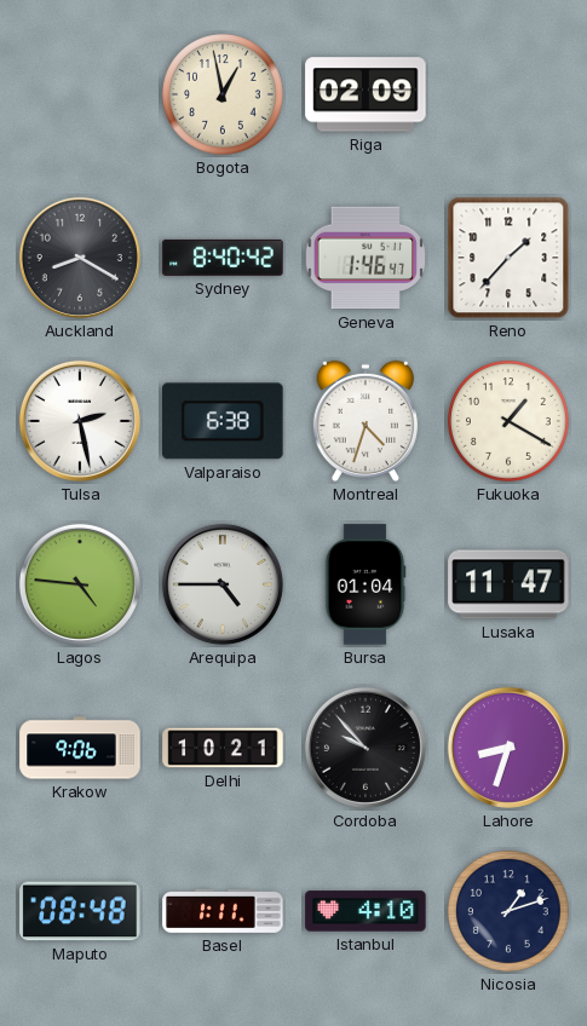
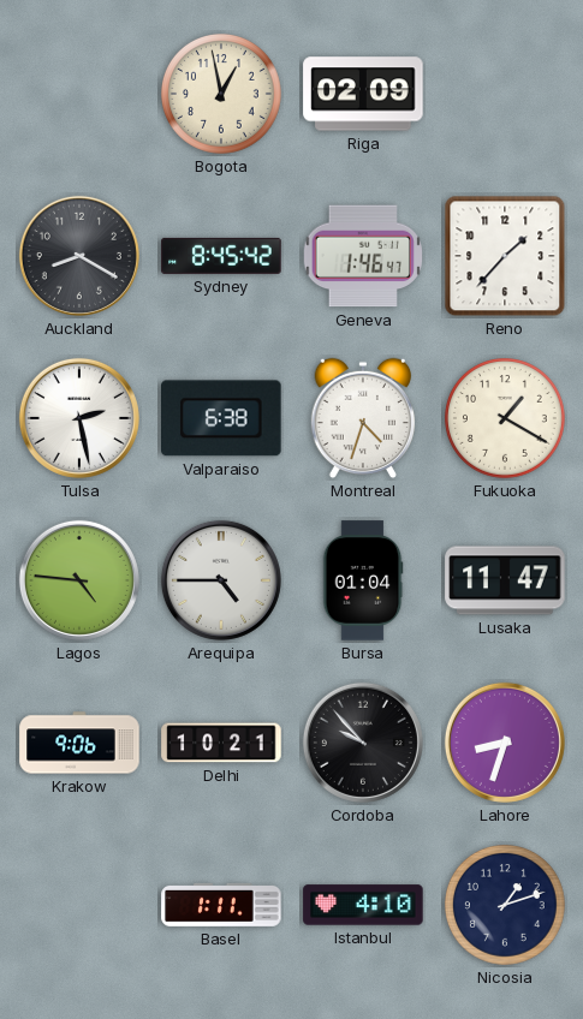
Sydney: 8:40 -> 8:45 (221, 256)
Maputo: 08:48 -> none (80, 911)
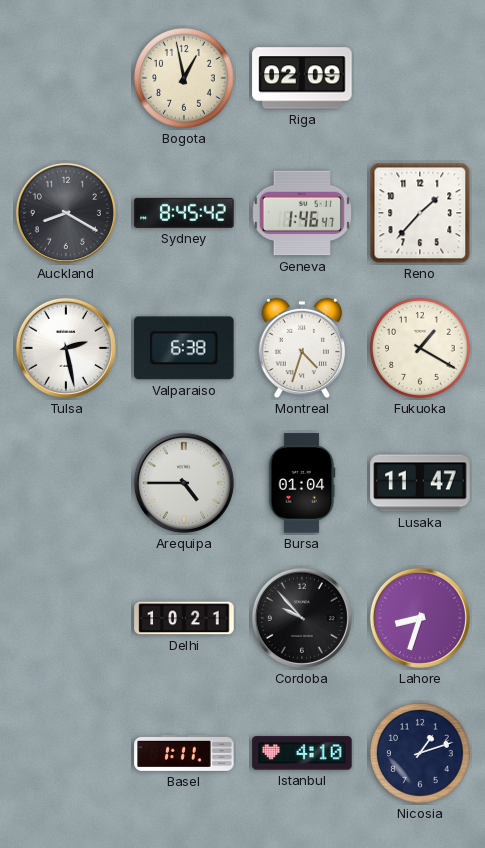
Lagos: 4:46 -> none (79, 580)
Krakow: 9:06 -> none (79, 743)
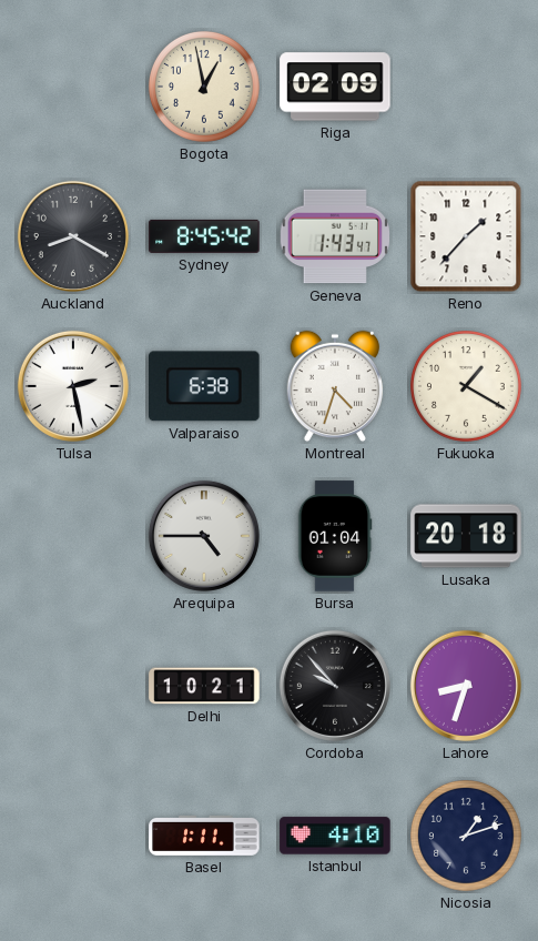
Geneva: 1:46 -> 1:43 (334, 236)
Lusaka: 11:47 -> 20:18 (466, 536)
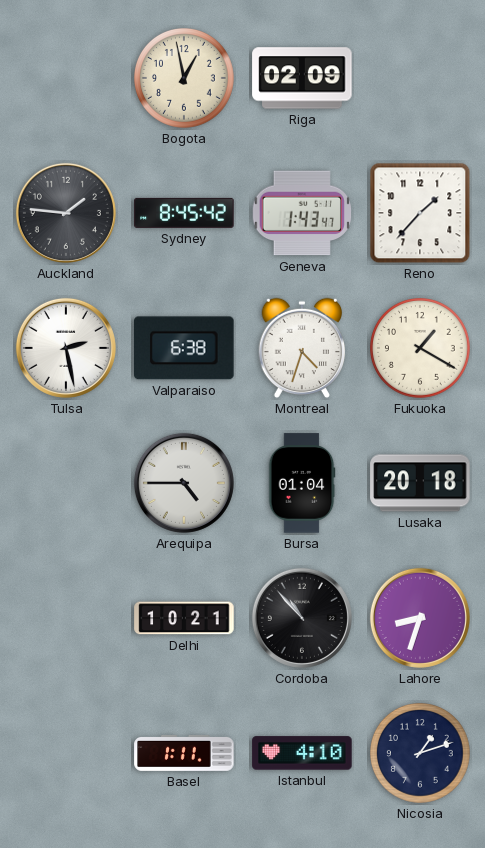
Auckland: 8:20 -> 1:46 (66, 213)
Cordoba: 9:53 -> 10:53 (302, 618)
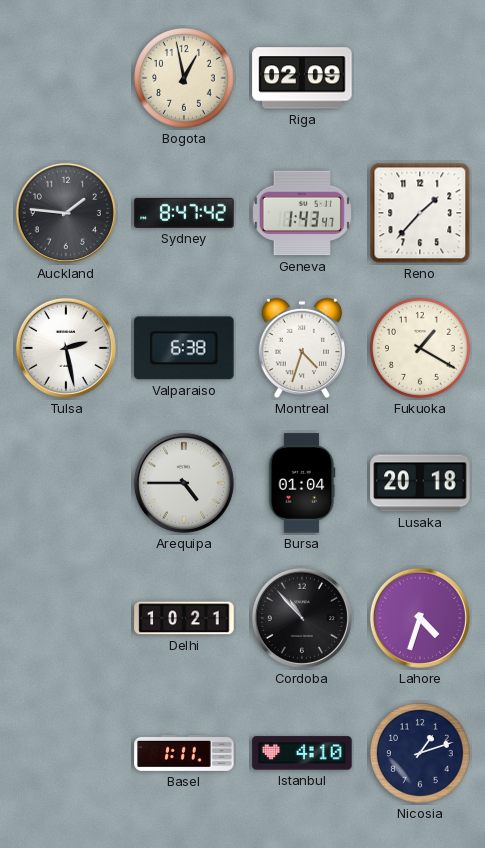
Sydney: 8:45 -> 8:47 (184, 213)
Lahore: 8:33 -> 4:33 (420, 618)
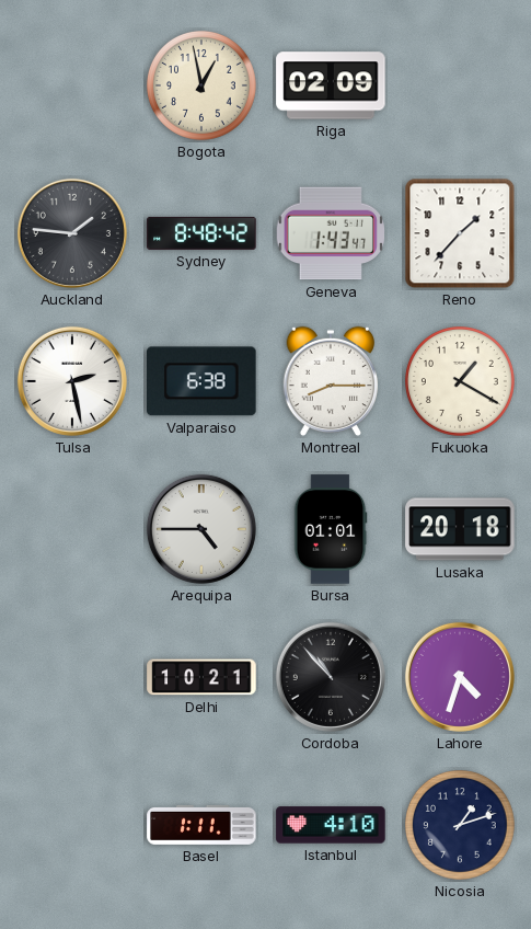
Sydney: 8:47 -> 8:48 (201, 233)
Montreal: 4:33 -> 8:15 (331, 381)
Bursa: 01:04 -> 01:01 (331, 529)
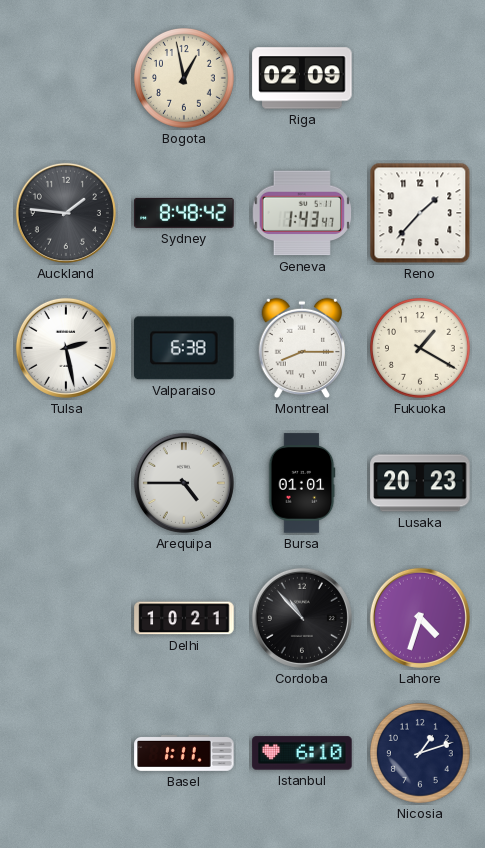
Lusaka: 20:18 -> 20:23 (420, 483)
Istanbul: 4:10 -> 6:10 (302, 753)
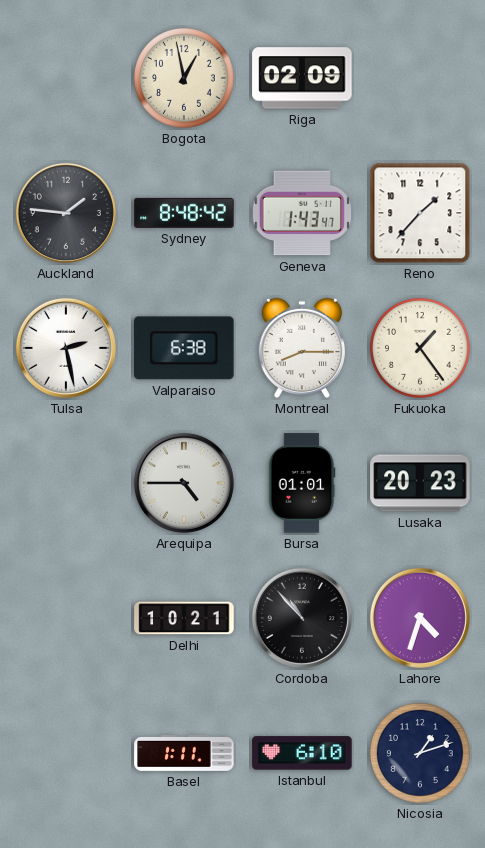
Fukuoka: 1:20 -> 1:24 (421, 349)
